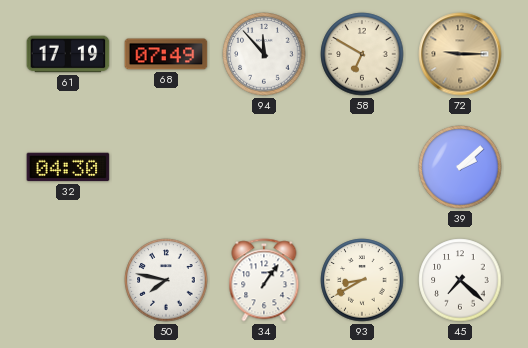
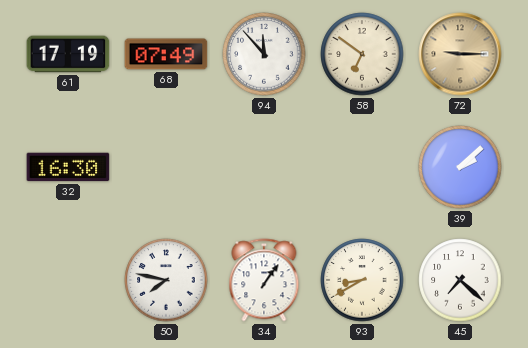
58: 6:50 -> 6:51 (362, 54)
32: 04:30 -> 16:30 (68, 167)
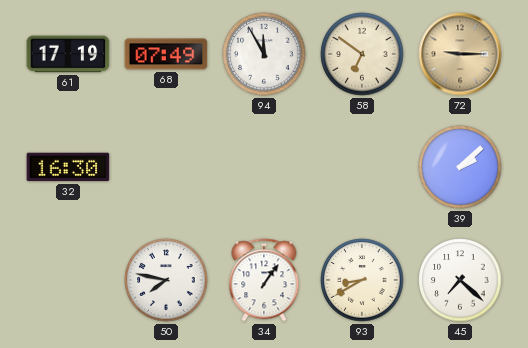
94: 11:53 -> 11:55 (264, 54)
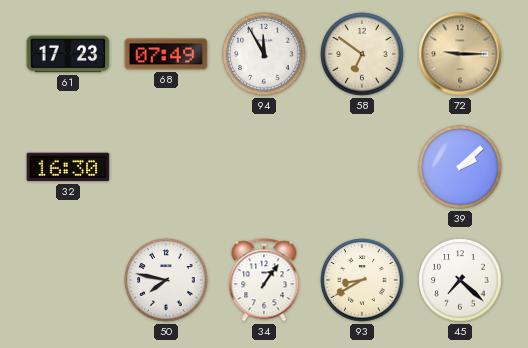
61: 17:19 -> 17:23 (68, 54)
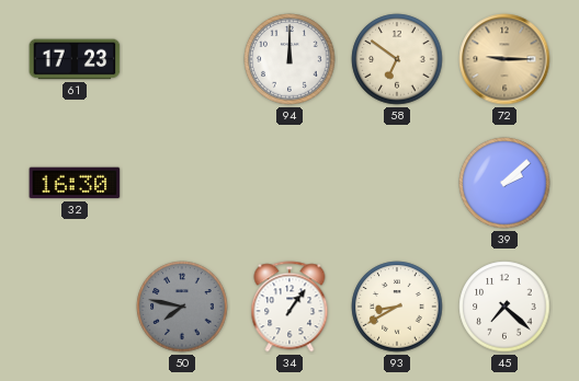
68: 07:49 -> none (166, 54)
94: 11:55 -> 12:00 (289, 59)
50 dial: white -> grey (182, 307)
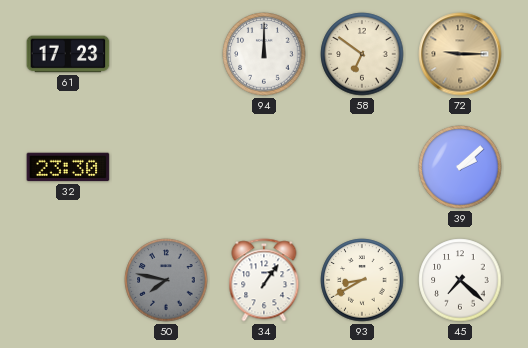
32: 16:30 -> 23:30 (68, 167)
